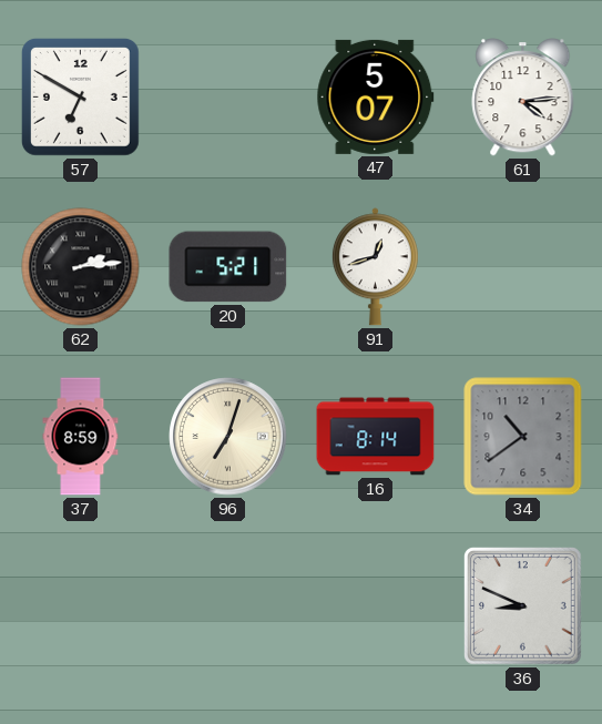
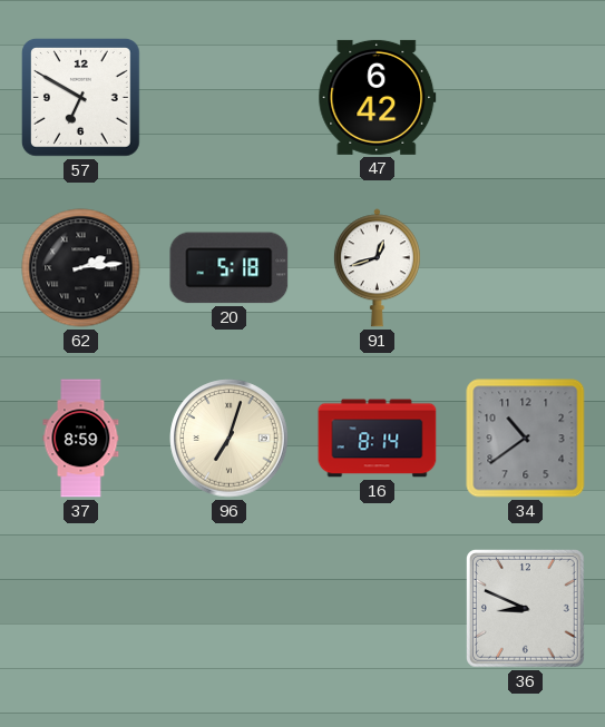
47: 5:07 -> 6:42 (378, 97)
61: 4:14 -> none (523, 98)
20: 5:21 -> 5:18 (230, 268)
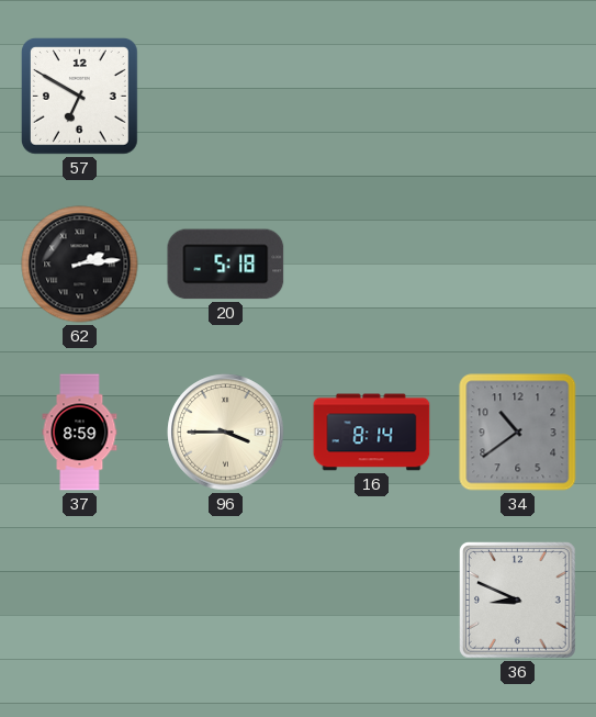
47: 6:42 -> none (378, 97)
91: 12:42 -> none (377, 268)
96: 7:03 -> 3:45 (226, 433)
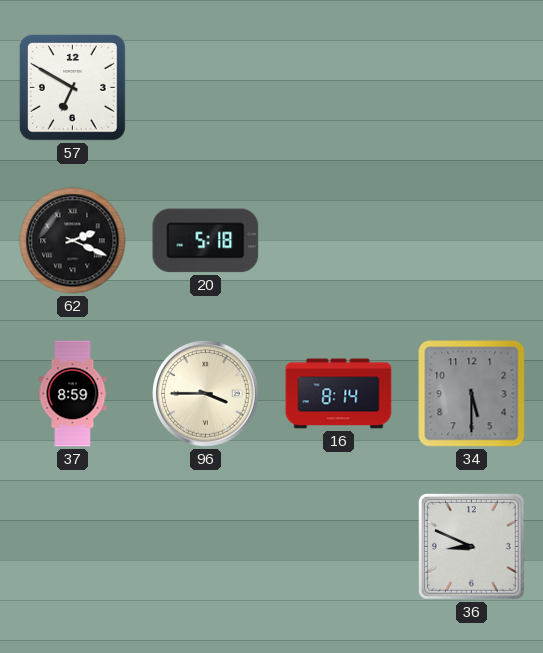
62: 2:14 -> 2:19 (73, 241)
34: 10:39 -> 5:30 (472, 394)
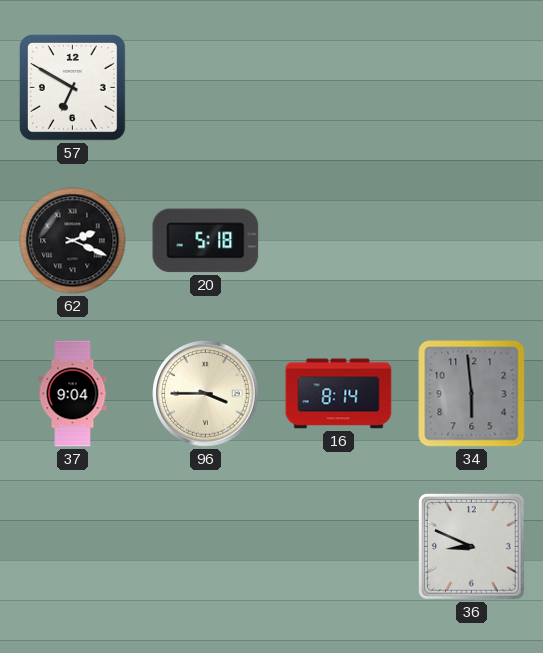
37: 8:59 -> 9:04 (73, 394)
34: 5:30 -> 5:59 (472, 394)
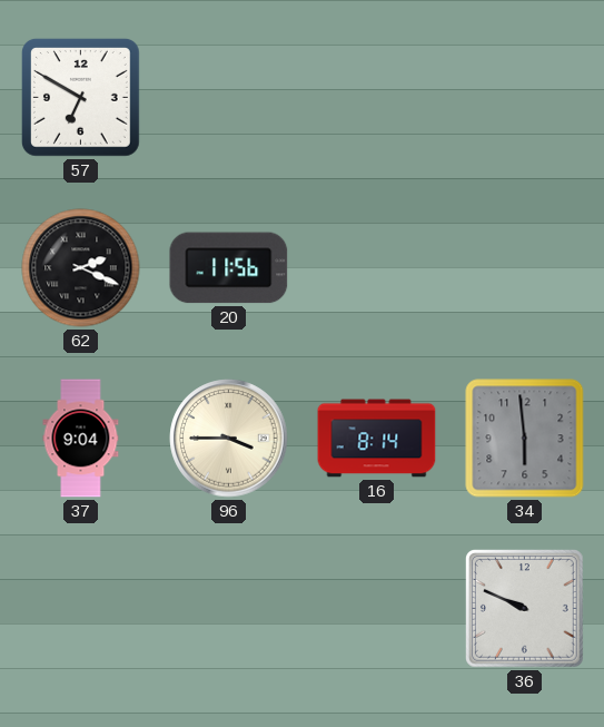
20: 5:18 -> 11:56 (229, 268)
36: 8:49 -> 9:49 (525, 609)
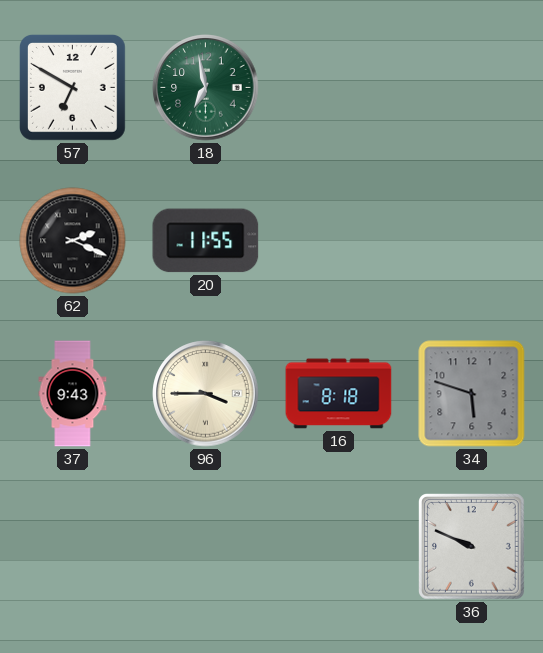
18: none -> 6:58 (206, 88)
20: 11:56 -> 11:55 (206, 241)
37: 9:04 -> 9:43 (73, 394)
16: 8:14 -> 8:18 (339, 394)
34: 5:59 -> 5:48 (472, 394)
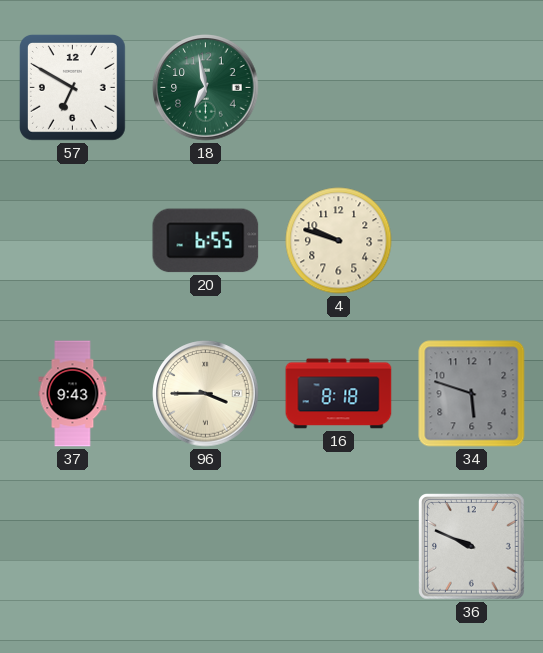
62: 2:19 -> none (73, 241)
20: 11:55 -> 6:55 (206, 241)
4: none -> 9:48 (339, 241)
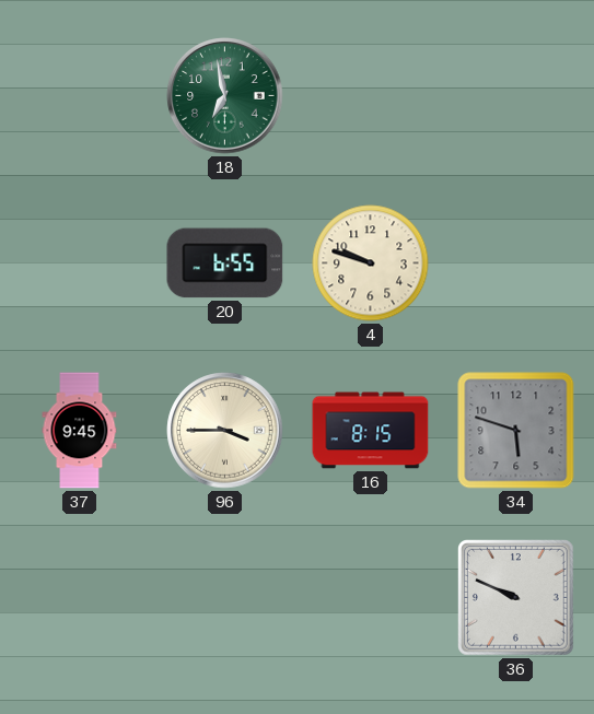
57: 6:50 -> none (73, 88)
37: 9:43 -> 9:45 (80, 431)
16: 8:18 -> 8:15 (371, 431)
